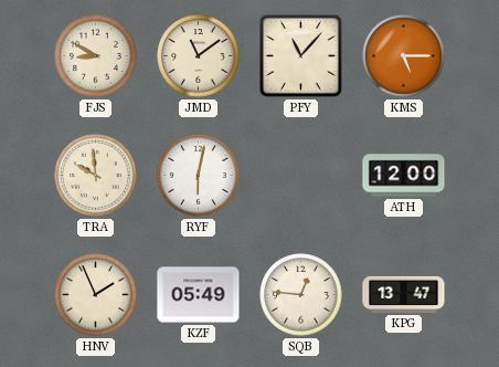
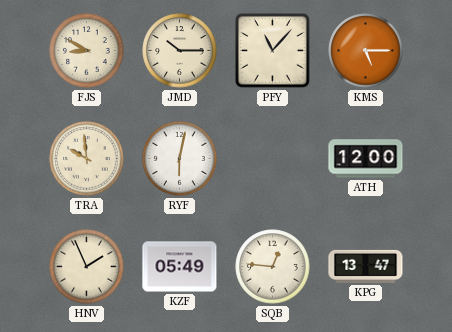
JMD: 11:09 -> 10:15 (180, 51)
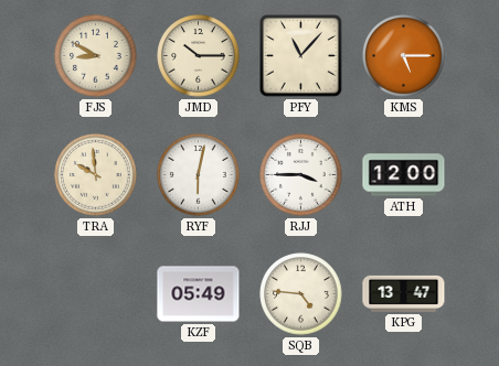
RJJ: none -> 3:45 (301, 175)
HNV: 1:56 -> none (87, 267)
SQB: 12:46 -> 4:46 (301, 294)
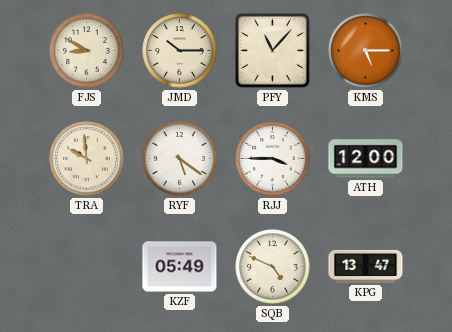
RYF: 6:02 -> 5:21 (180, 159)
SQB: 4:46 -> 4:49 (273, 267)
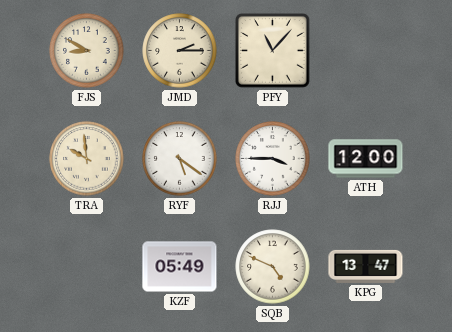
JMD: 10:15 -> 2:15 (180, 51)
KMS: 5:15 -> none (366, 51)
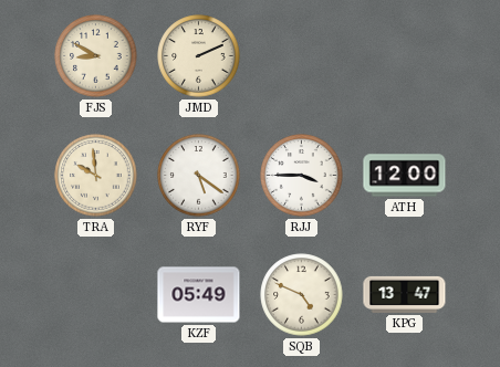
JMD: 2:15 -> 2:11 (199, 56)
PFY: 11:07 -> none (273, 51)
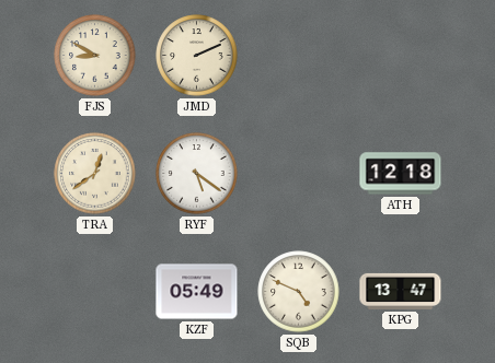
TRA: 9:59 -> 12:39 (95, 174)
RJJ: 3:45 -> none (302, 176)
ATH: 12:00 -> 12:18 (401, 174)
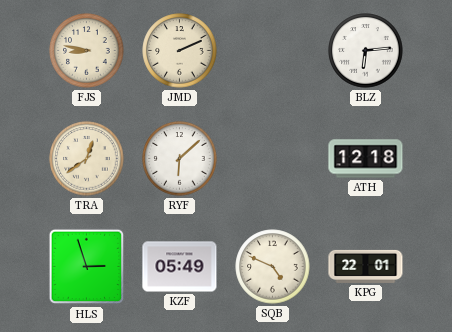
FJS: 8:50 -> 8:47 (87, 51)
BLZ: none -> 6:14 (366, 51)
RYF: 5:21 -> 6:08 (180, 159)
HLS: none -> 2:57 (87, 267)
KPG: 13:47 -> 22:01 (366, 266)
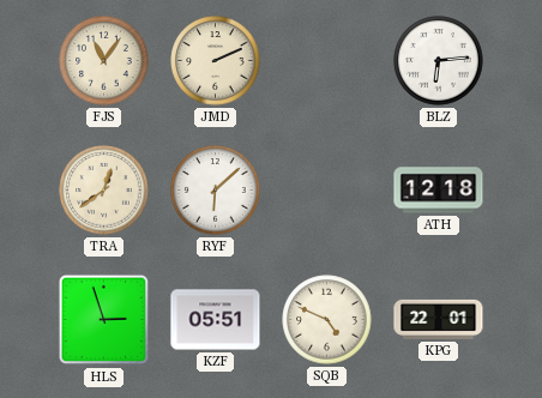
FJS: 8:47 -> 11:06 (104, 61)
KZF: 05:49 -> 05:51 (216, 320)
